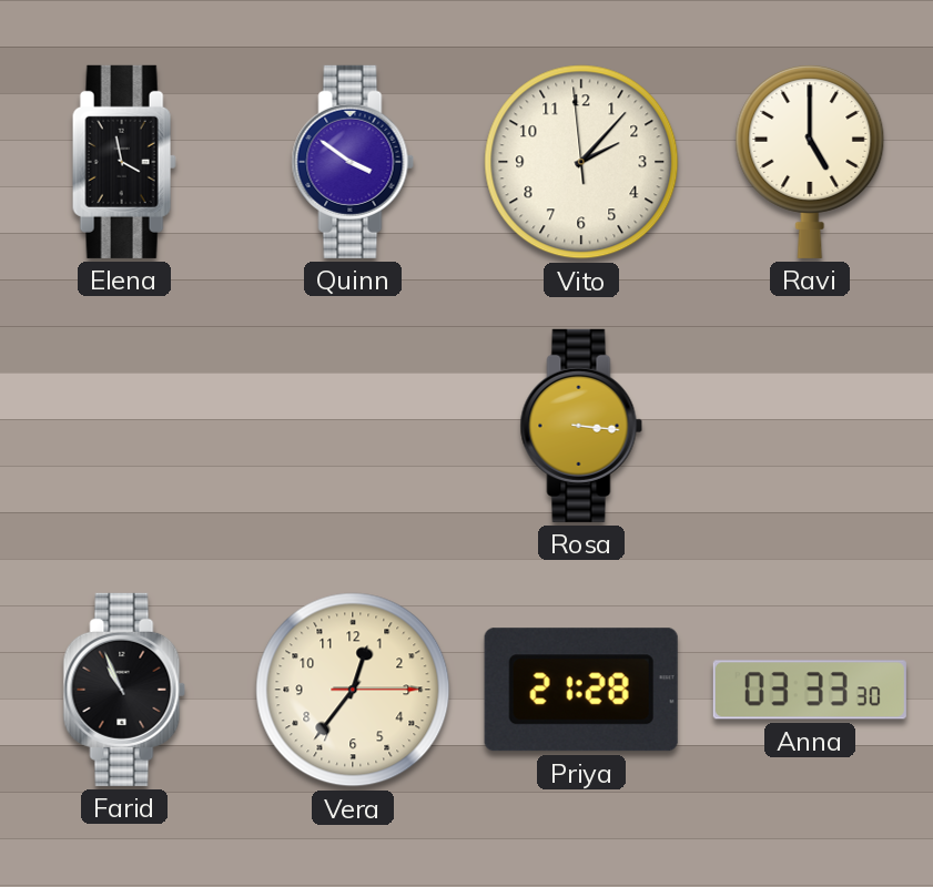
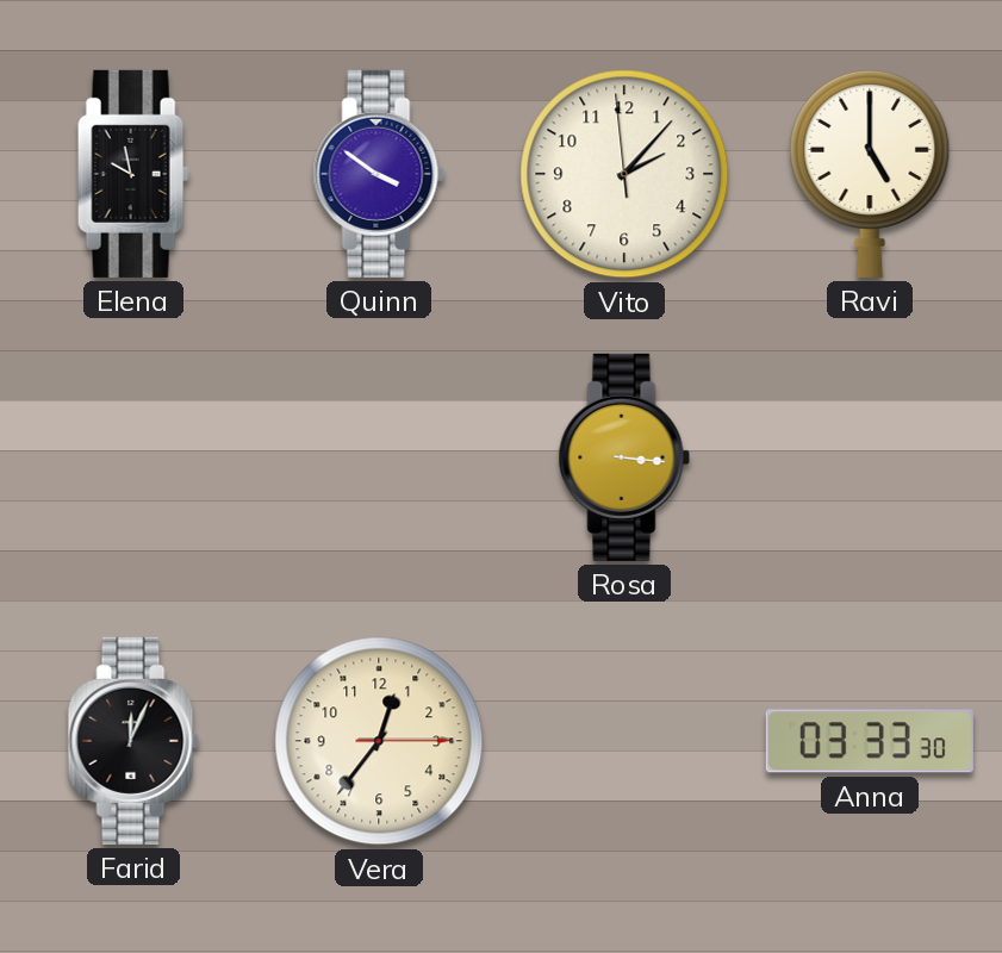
Elena: 3:58 -> 9:58 (133, 174)
Farid: 10:56 -> 12:04 (133, 741)
Priya: 21:28 -> none (581, 690)
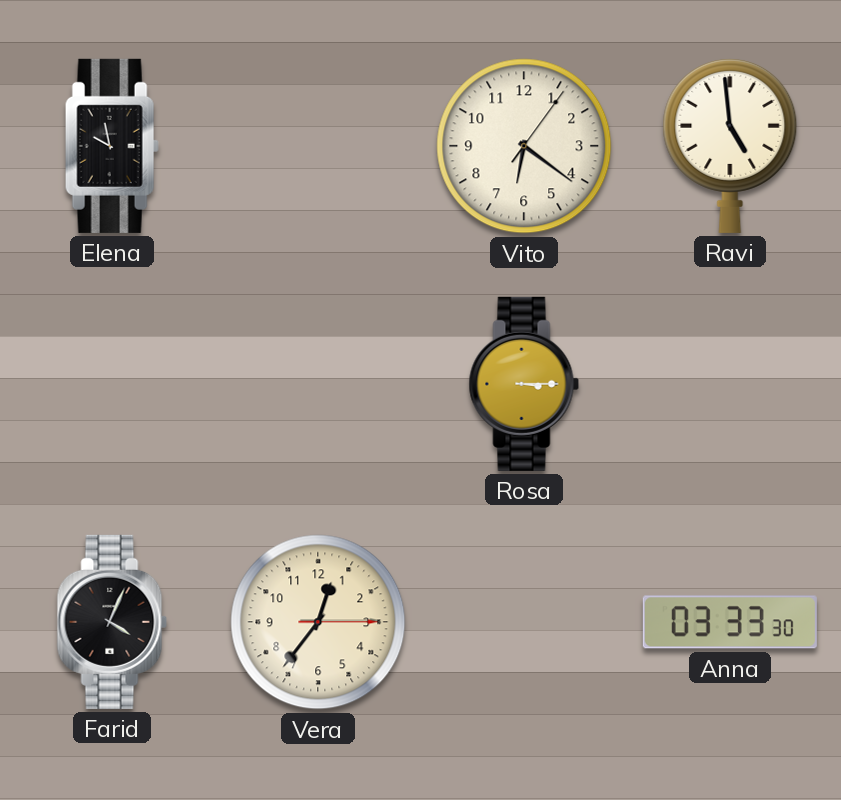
Quinn: 3:51 -> none (379, 174)
Vito: 2:06 -> 6:21 (524, 146)
Ravi: 5:00 -> 4:59 (730, 145)
Rosa: 3:16 -> 3:15 (524, 384)
Farid: 12:04 -> 4:04 (112, 622)
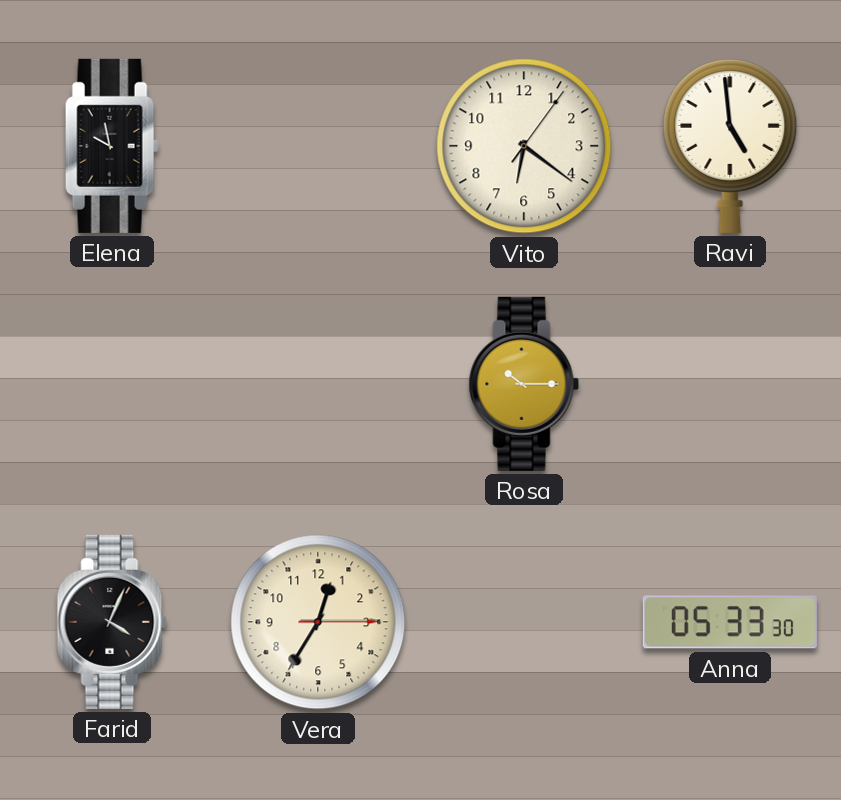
Rosa: 3:15 -> 10:15 (524, 384)
Vera: 12:36 -> 12:35 (318, 622)
Anna: 03:33 -> 05:33 (730, 622)
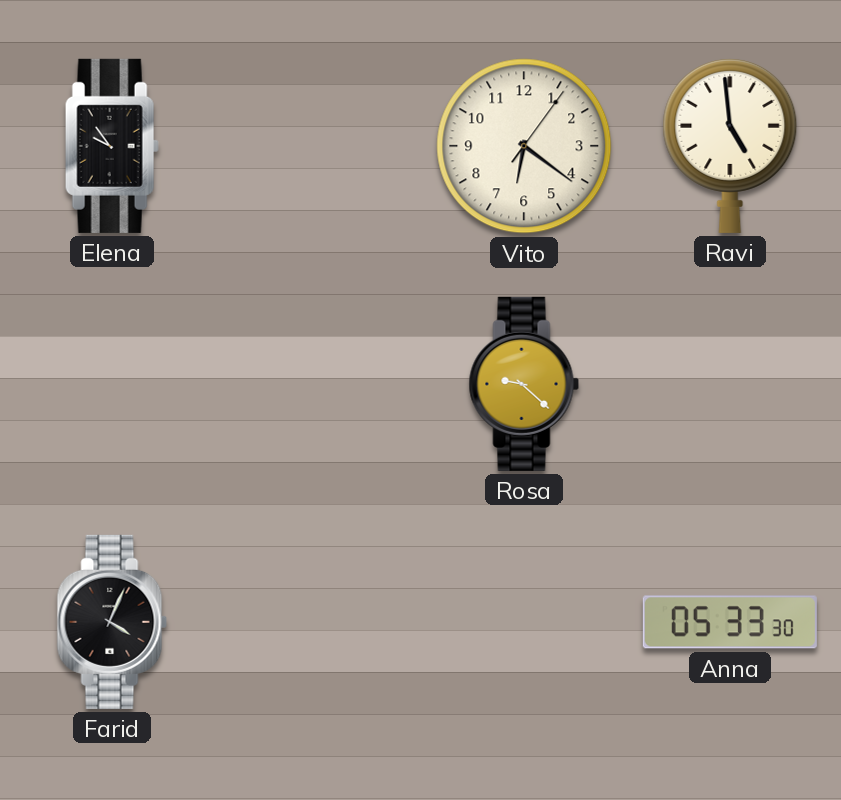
Elena: 9:58 -> 9:54 (112, 146)
Rosa: 10:15 -> 9:22 (524, 384)
Vera: 12:35 -> none (318, 622)
